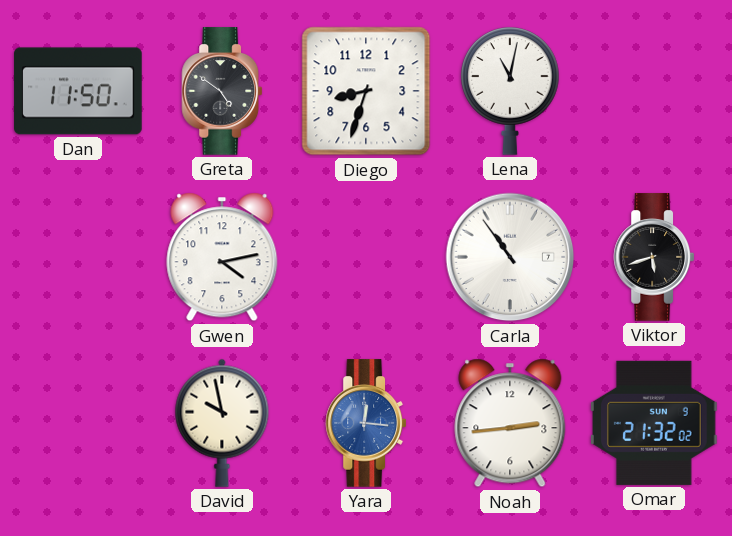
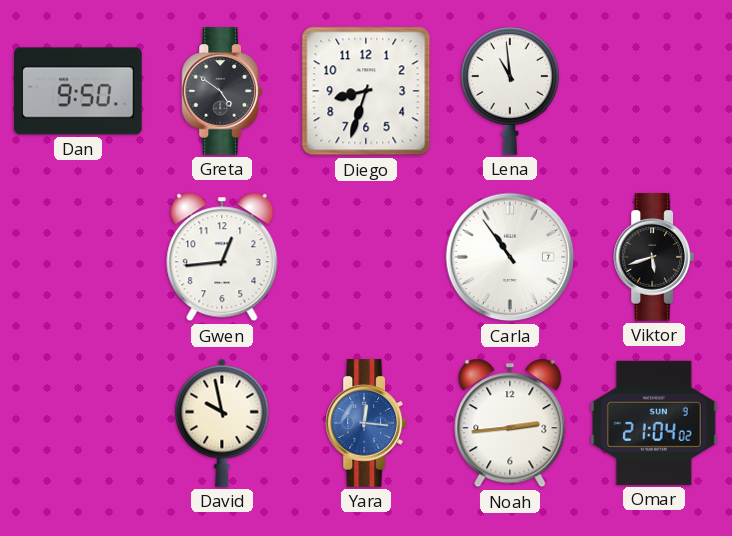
Dan: 11:50 -> 9:50 (78, 91)
Lena: 11:02 -> 10:59 (510, 91)
Gwen: 4:13 -> 12:44 (222, 257)
Omar: 21:32 -> 21:04 (655, 423)
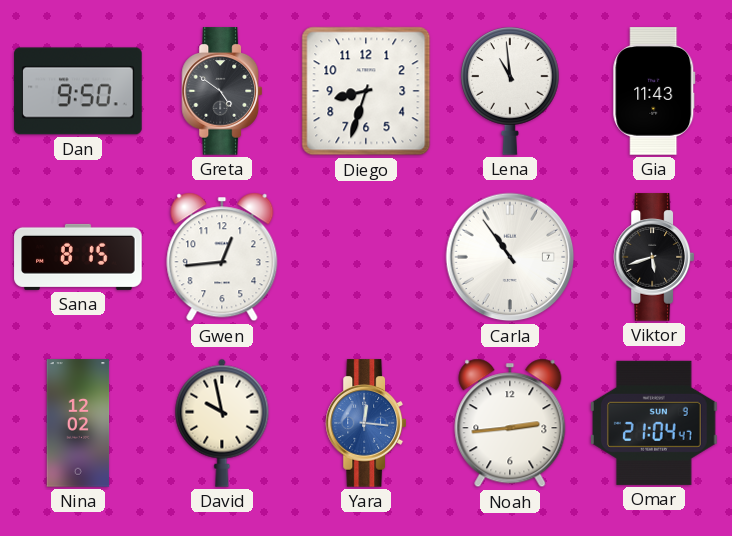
Gia: none -> 11:43 (654, 91)
Sana: none -> 8:15 (78, 257)
Nina: none -> 12:02 (78, 423)
Omar: 21:04:02 -> 21:04:47 (655, 423)
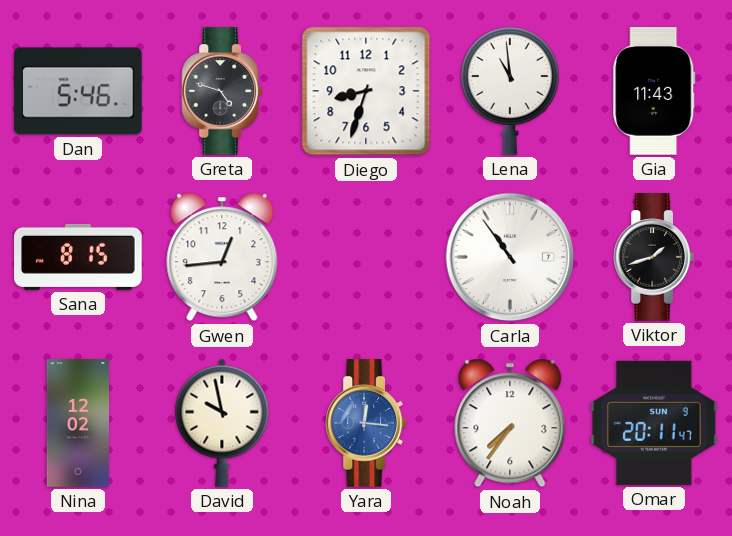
Dan: 9:50 -> 5:46 (78, 91)
Greta: 4:51 -> 4:48 (221, 91)
Viktor: 5:42 -> 1:42 (653, 257)
Noah: 2:44 -> 7:36 (510, 423)
Omar: 21:04 -> 20:11 (655, 423)
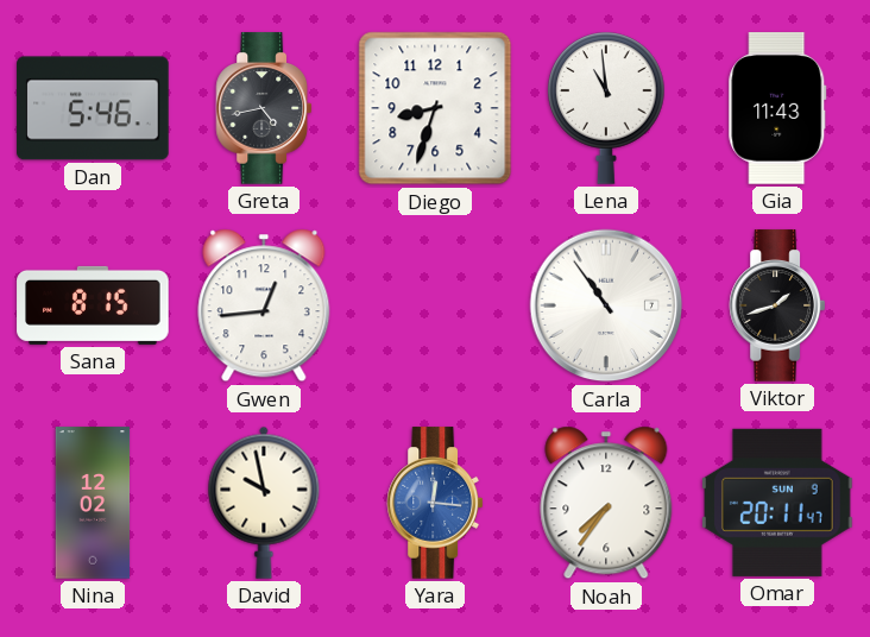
Greta: 4:48 -> 4:43 (263, 108)
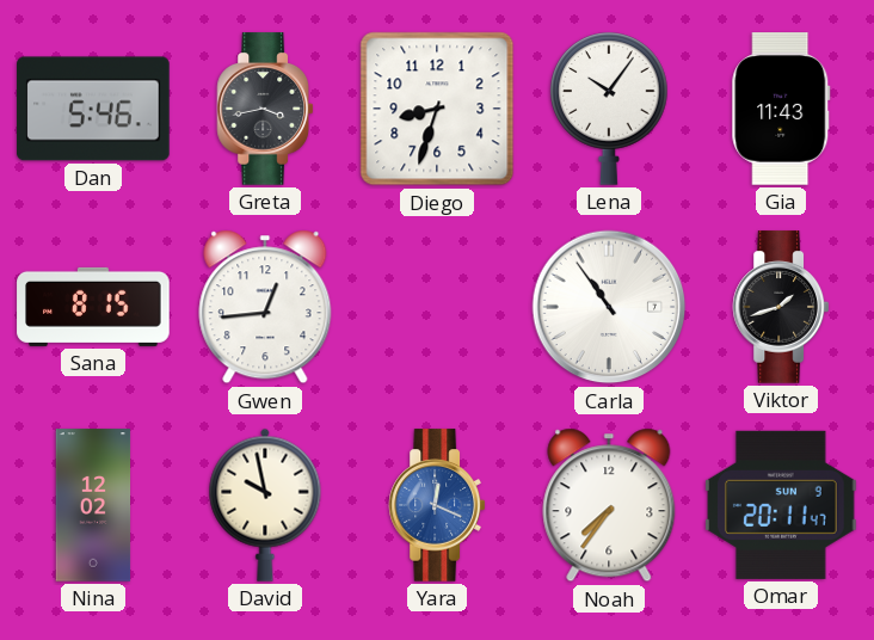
Greta: 4:43 -> 3:43 (264, 109)
Lena: 10:59 -> 10:06 (609, 109)
Yara: 12:16 -> 12:19 (436, 505)
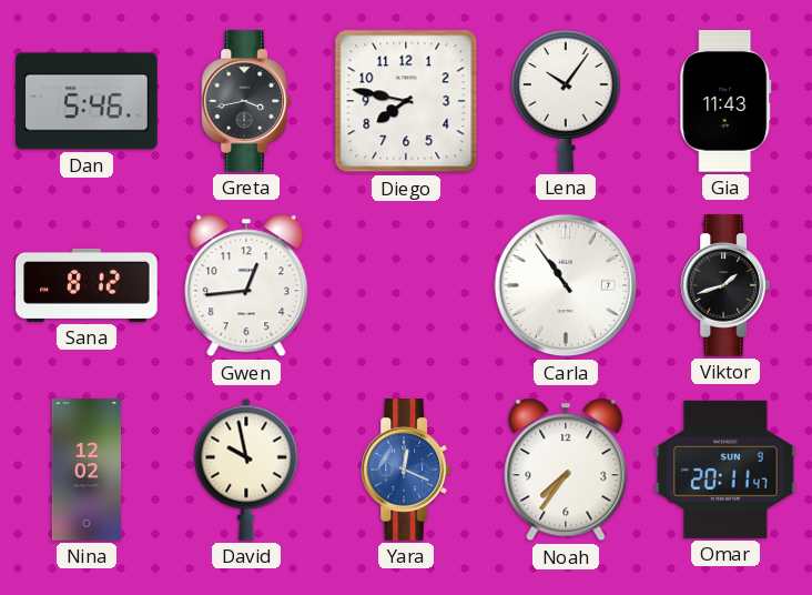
Diego: 8:33 -> 7:47 (406, 101)
Sana: 8:15 -> 8:12 (87, 285)
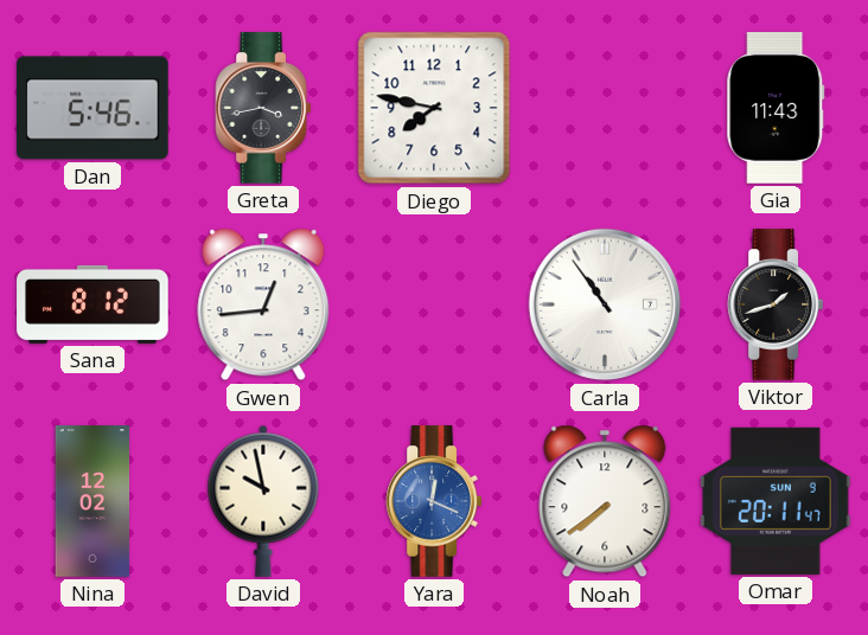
Lena: 10:06 -> none (566, 101)
Noah: 7:36 -> 7:39 (605, 501)
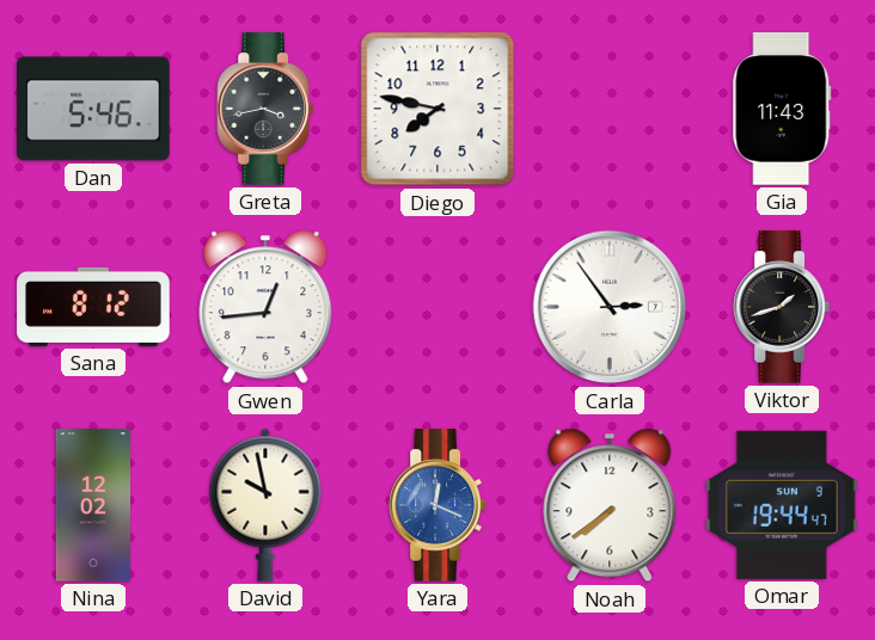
Carla: 10:54 -> 2:54 (610, 307)
Omar: 20:11 -> 19:44 (783, 505)
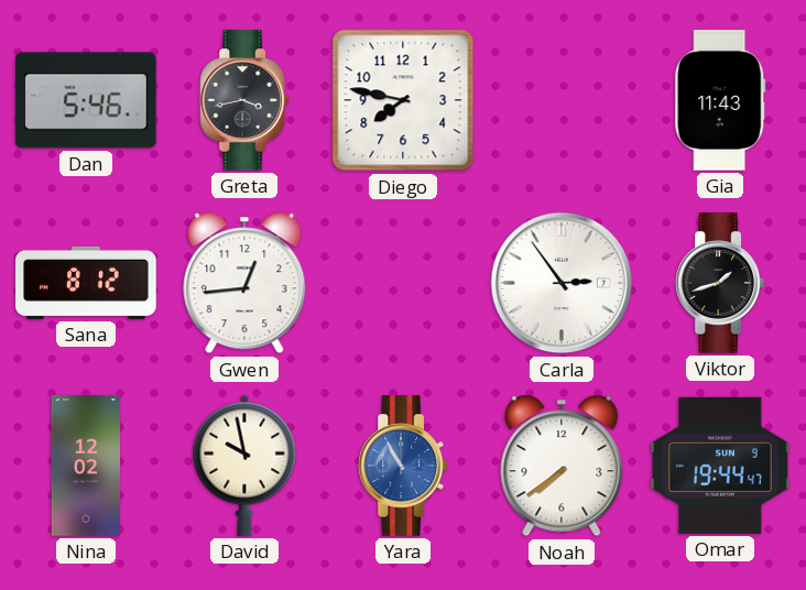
Yara: 12:19 -> 10:55 (402, 466)
